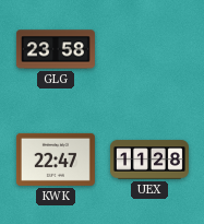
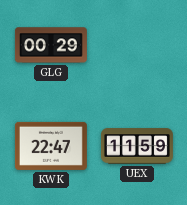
GLG: 23:58 -> 00:29 (51, 45)
UEX: 11:28 -> 11:59 (137, 146)
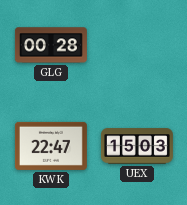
GLG: 00:29 -> 00:28 (51, 45)
UEX: 11:59 -> 15:03 (137, 146)
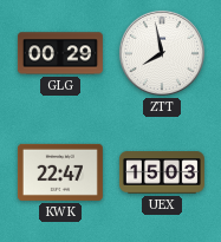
GLG: 00:28 -> 00:29 (60, 53)
ZTT: none -> 7:58 (162, 53)
